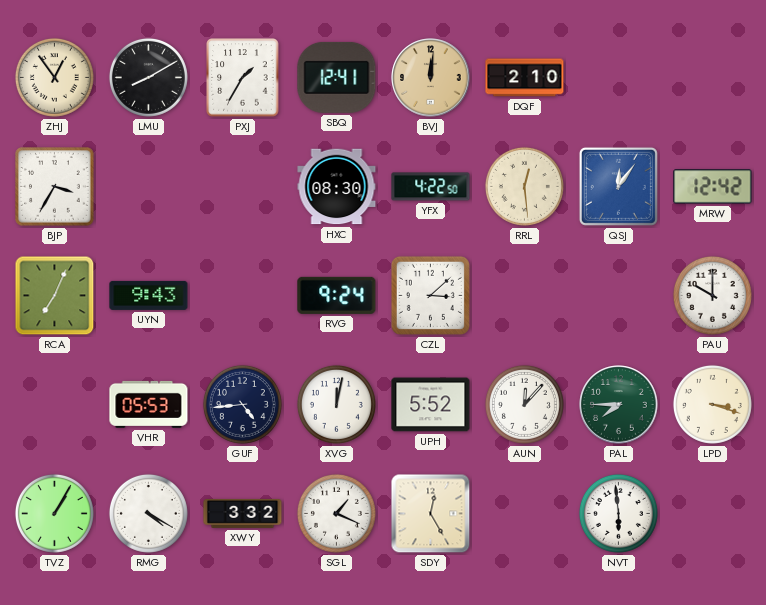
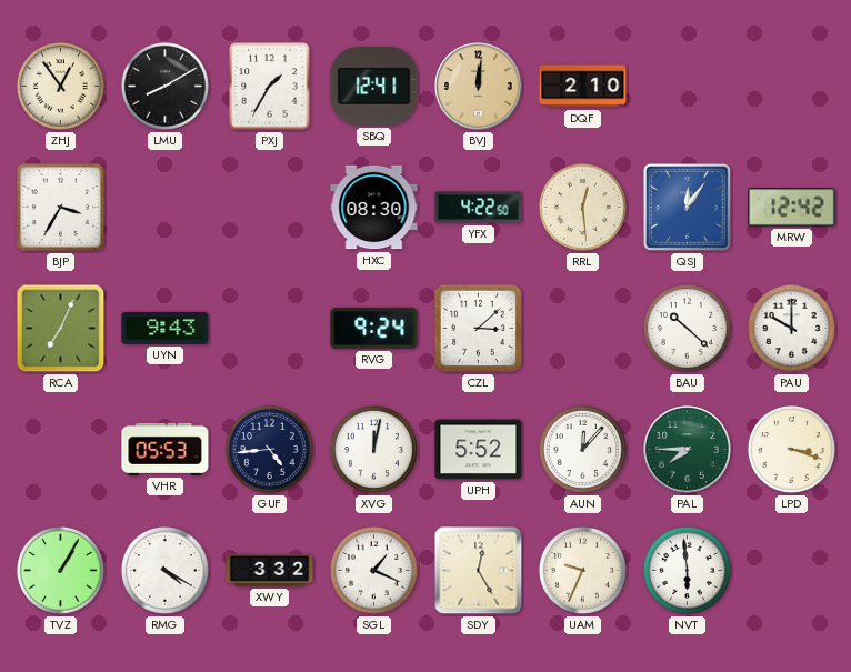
BAU: none -> 10:22 (687, 328)
UAM: none -> 9:34 (582, 570)
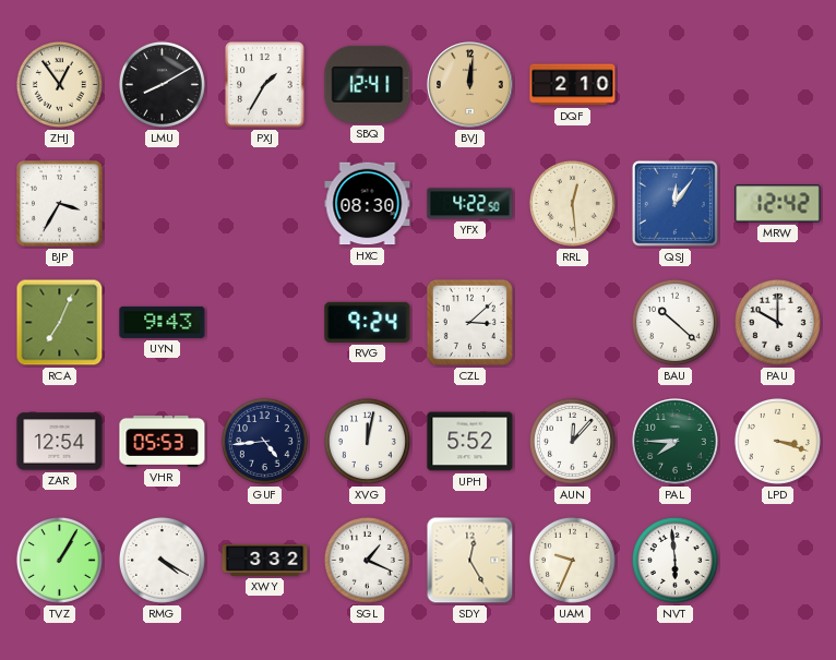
ZAR: none -> 12:54 (60, 442)
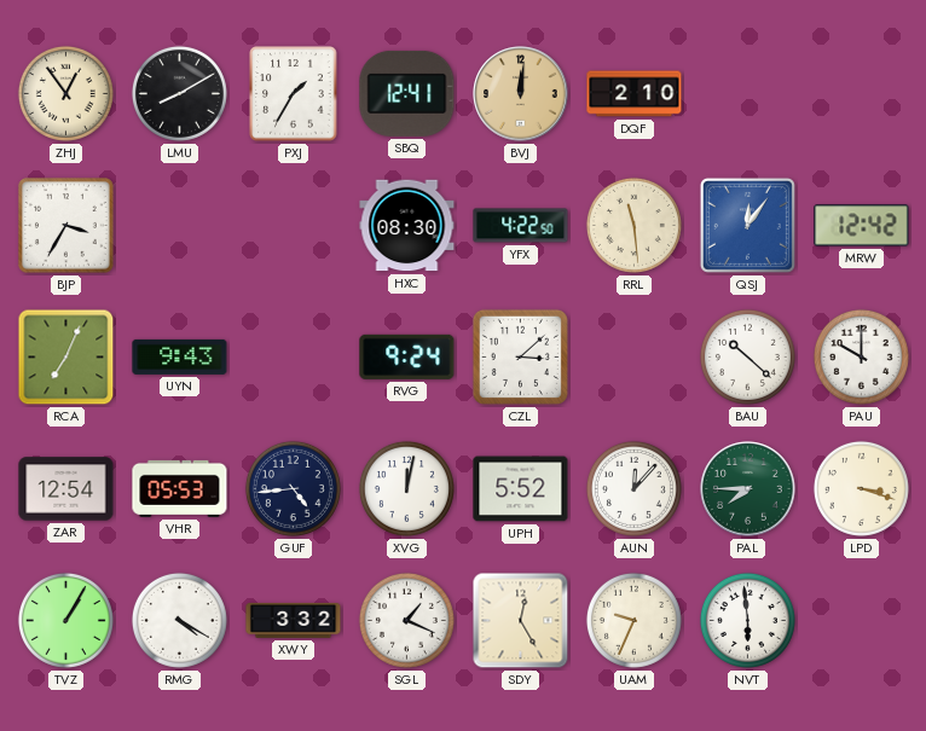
RRL: 12:29 -> 11:29 (633, 225)
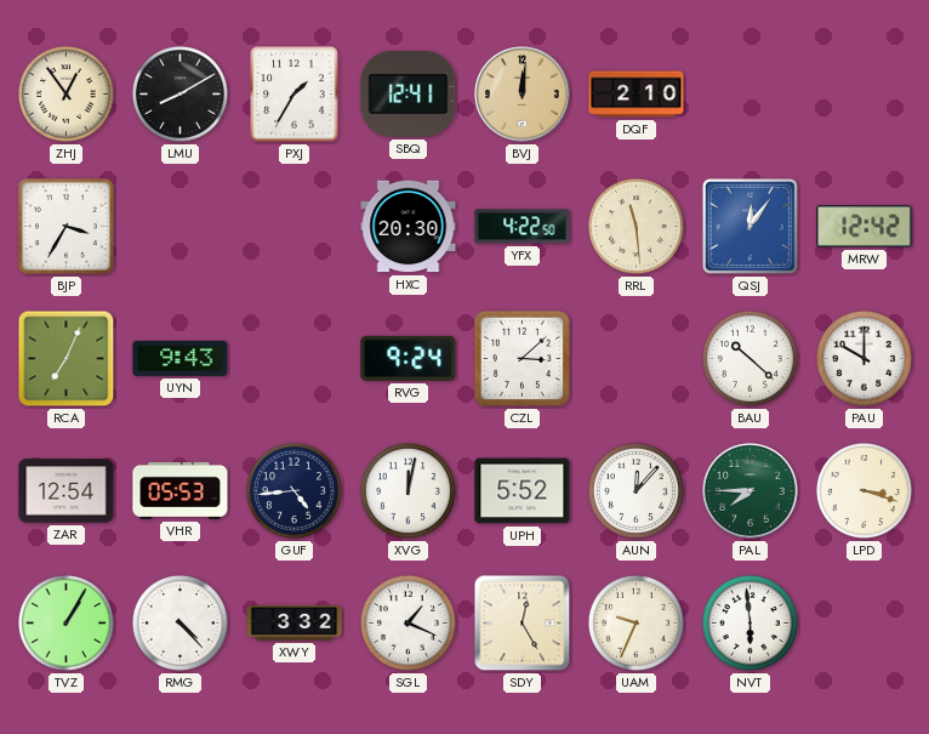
HXC: 08:30 -> 20:30 (409, 227)
RMG: 4:20 -> 4:23 (179, 622)
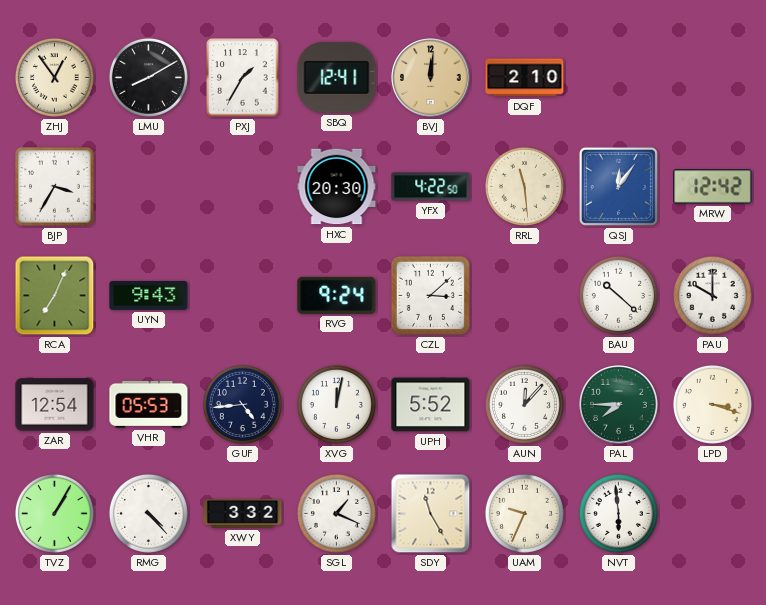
SDY: 12:25 -> 11:25 (431, 514)
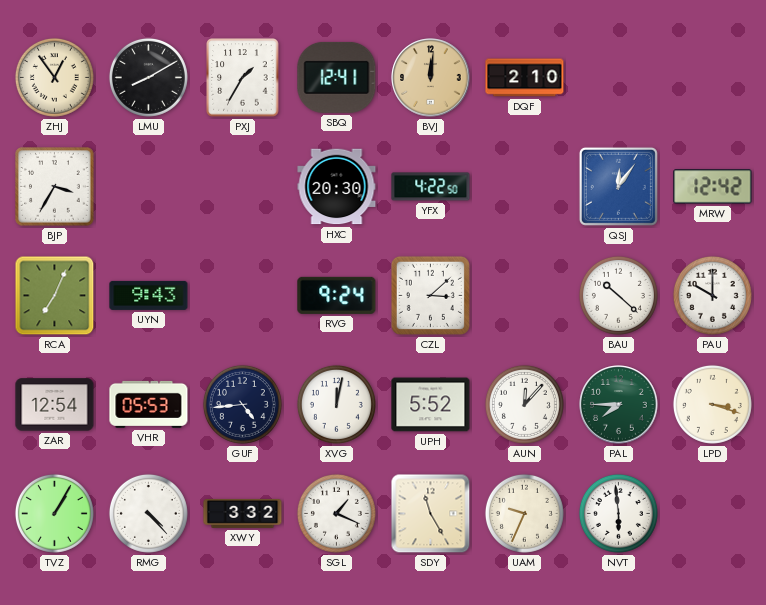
RRL: 11:29 -> none (524, 186)
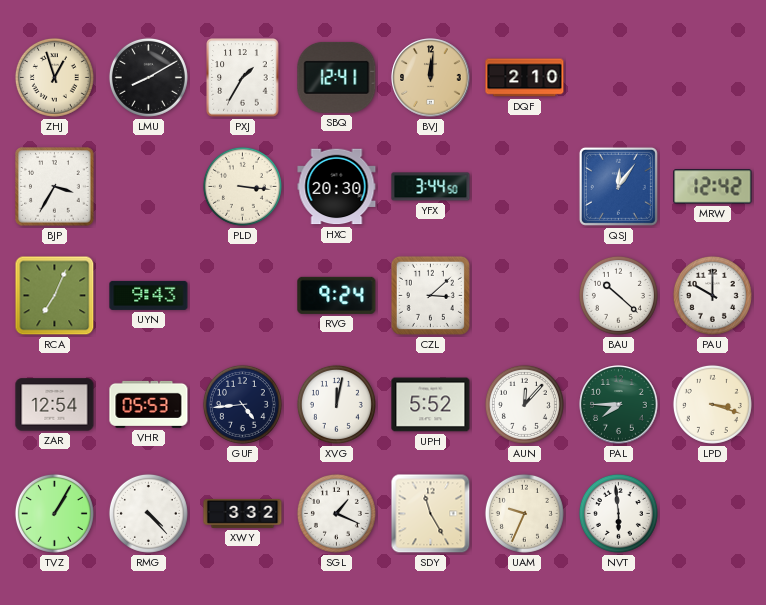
ZHJ: 12:54 -> 12:57 (54, 77)
PLD: none -> 3:16 (242, 186)
YFX: 4:22 -> 3:44 (431, 187)
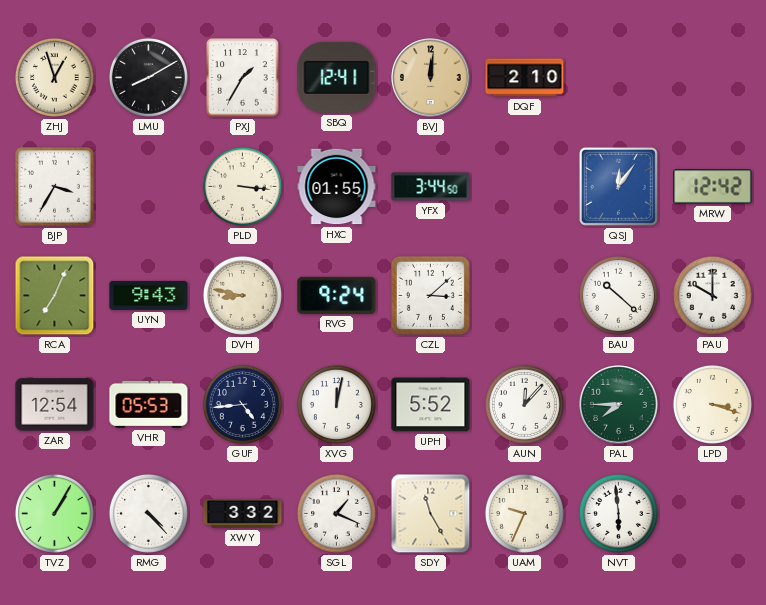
HXC: 20:30 -> 01:55 (337, 187)
DVH: none -> 8:47 (242, 295)
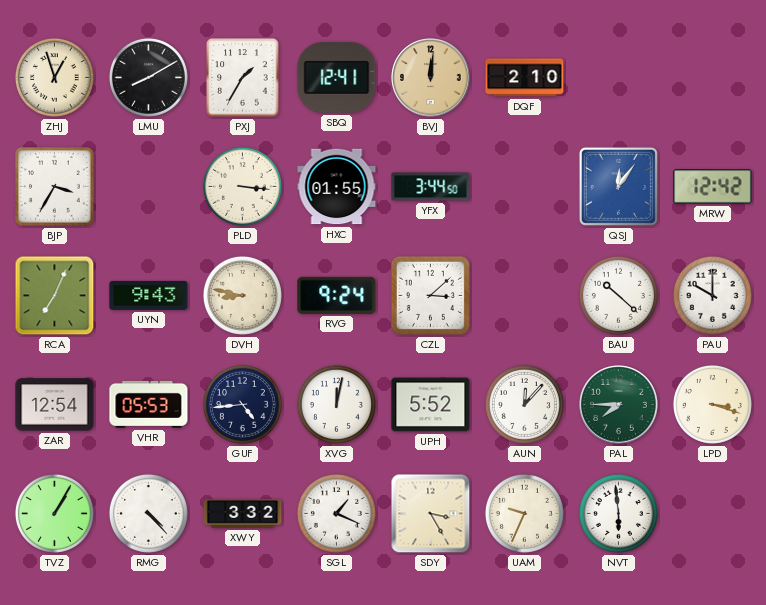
SDY: 11:25 -> 3:25 (431, 514)
